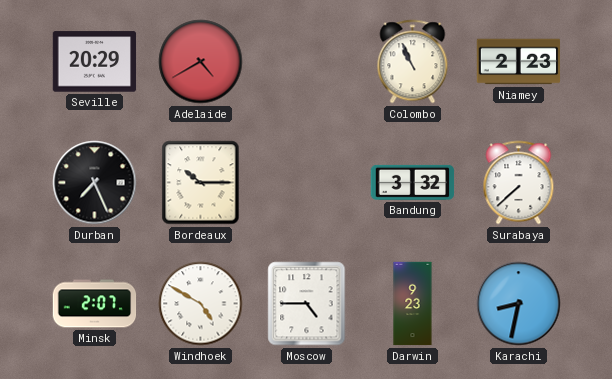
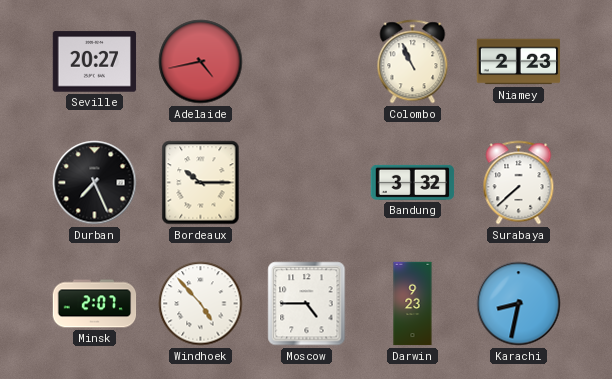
Seville: 20:29 -> 20:27 (95, 62)
Adelaide: 4:40 -> 4:43 (201, 62)
Windhoek: 4:50 -> 4:53 (201, 304)
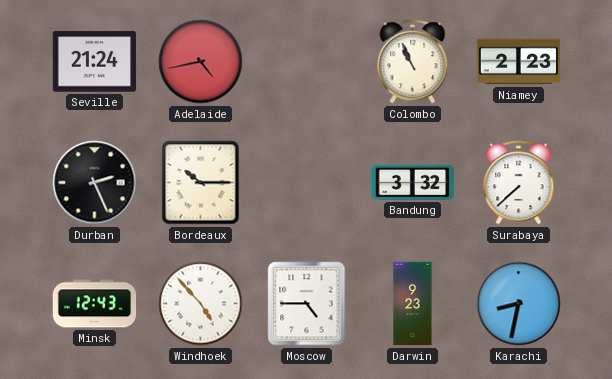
Seville: 20:27 -> 21:24 (95, 62)
Durban: 7:26 -> 2:26 (95, 183)
Minsk: 2:07 -> 12:43 (95, 304)
